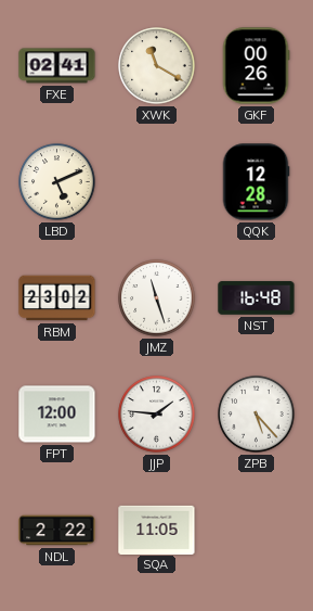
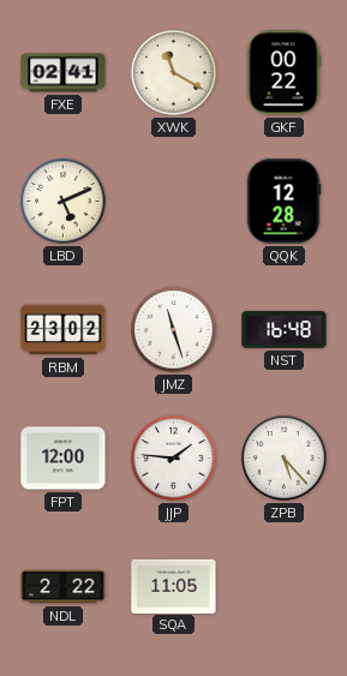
GKF: 00:26 -> 00:22 (283, 73)
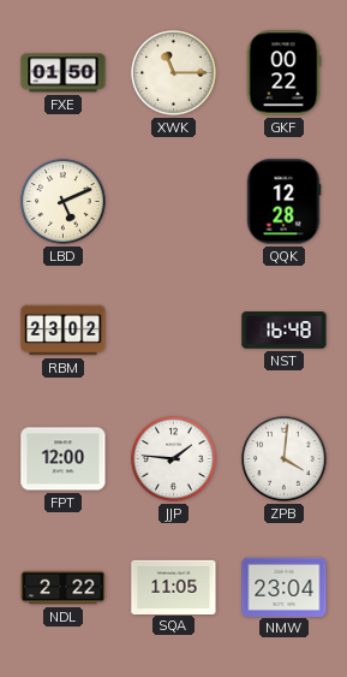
FXE: 02:41 -> 01:50 (64, 73)
XWK: 11:20 -> 11:15 (174, 73)
JMZ: 11:27 -> none (174, 330)
ZPB: 5:23 -> 4:01 (285, 459)
NMW: none -> 23:04 (285, 587)
